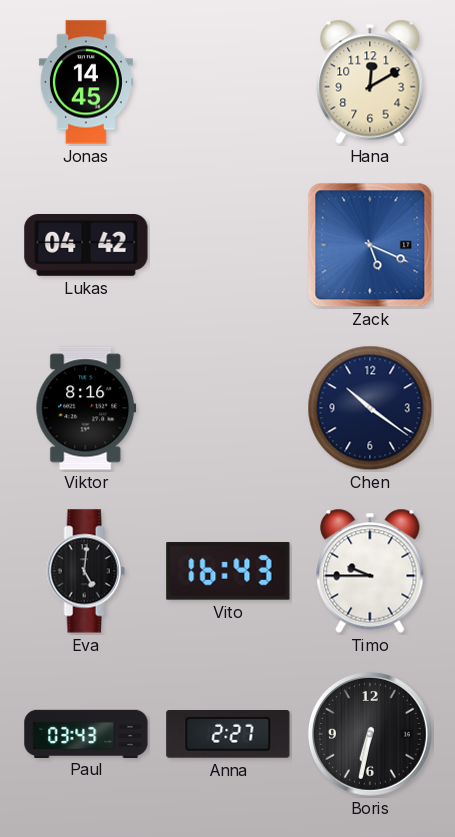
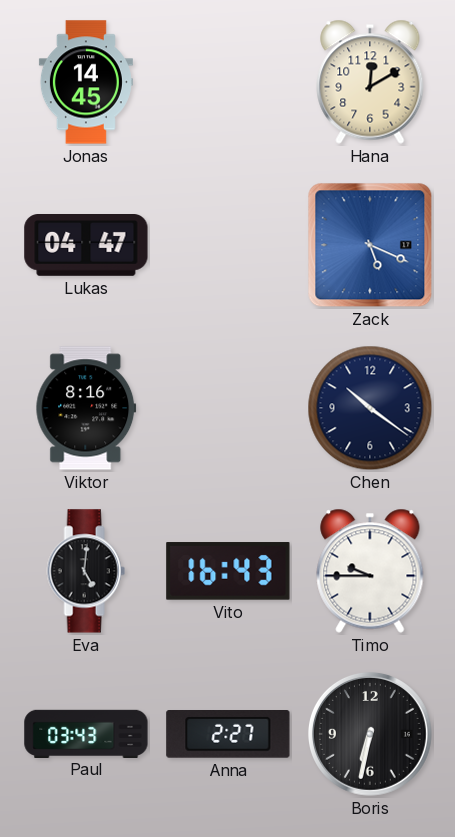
Lukas: 04:42 -> 04:47 (86, 246)
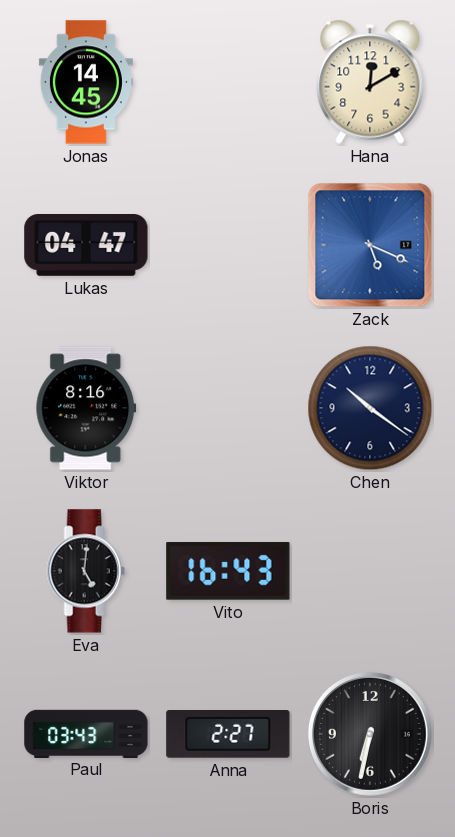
Timo: 9:45 -> none (370, 571)
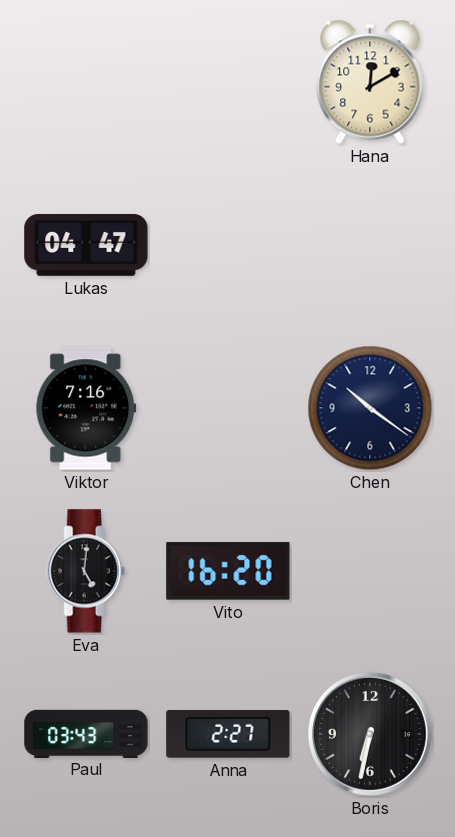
Jonas: 14:45 -> none (86, 82)
Zack: 5:19 -> none (370, 245)
Viktor: 8:16 -> 7:16 (86, 408)
Vito: 16:43 -> 16:20 (228, 571)
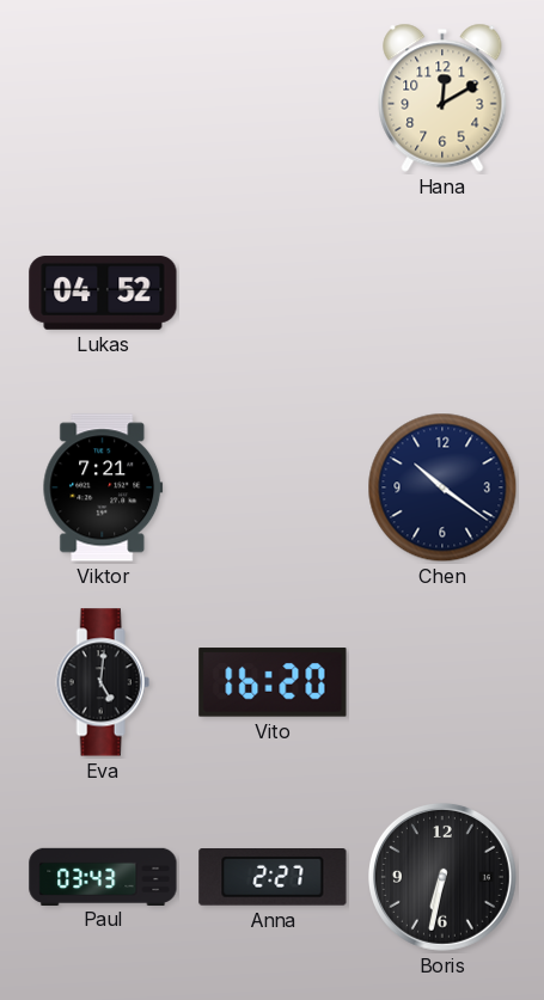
Lukas: 04:47 -> 04:52 (103, 294)
Viktor: 7:16 -> 7:21 (103, 487)
